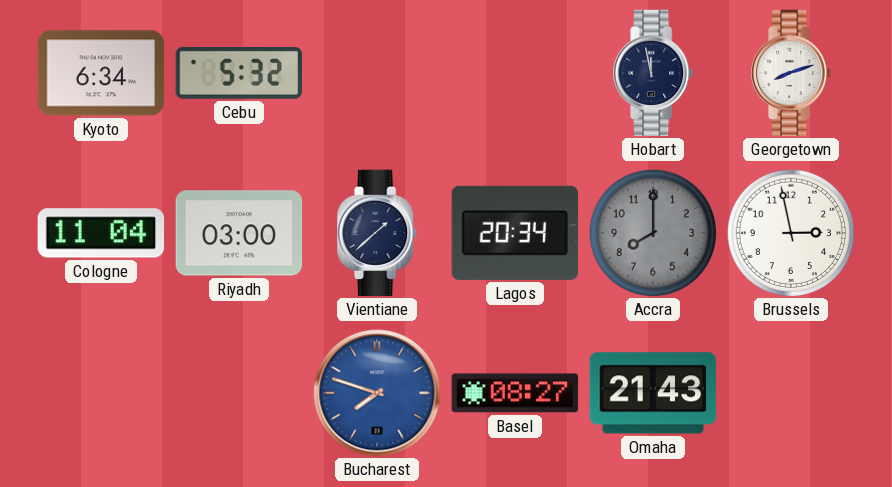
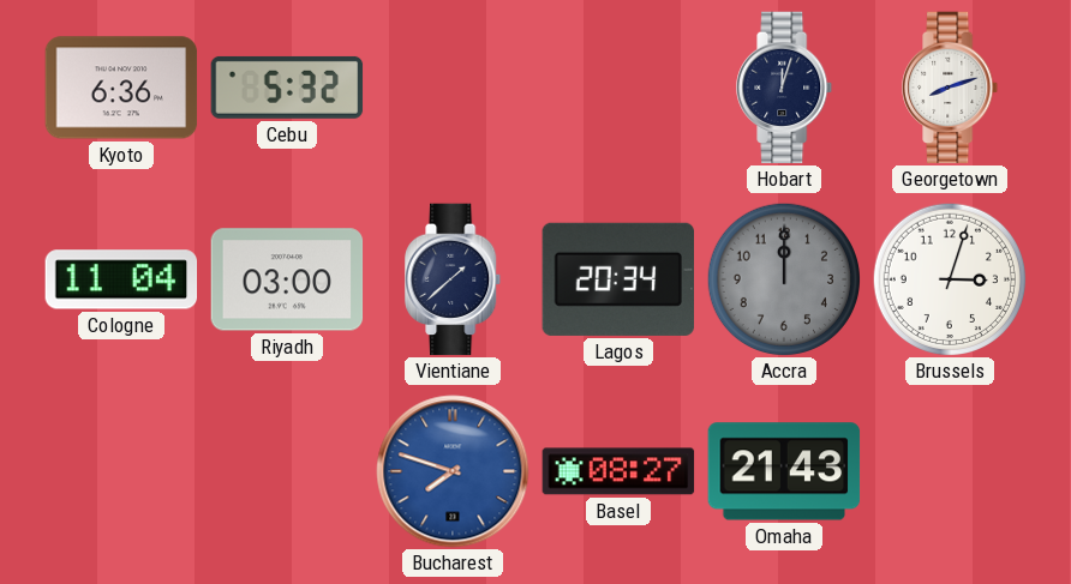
Kyoto: 6:34 -> 6:36 (121, 88)
Hobart: 11:58 -> 12:03 (785, 88)
Accra: 8:00 -> 12:00 (783, 278)
Brussels: 2:58 -> 3:03 (949, 278)
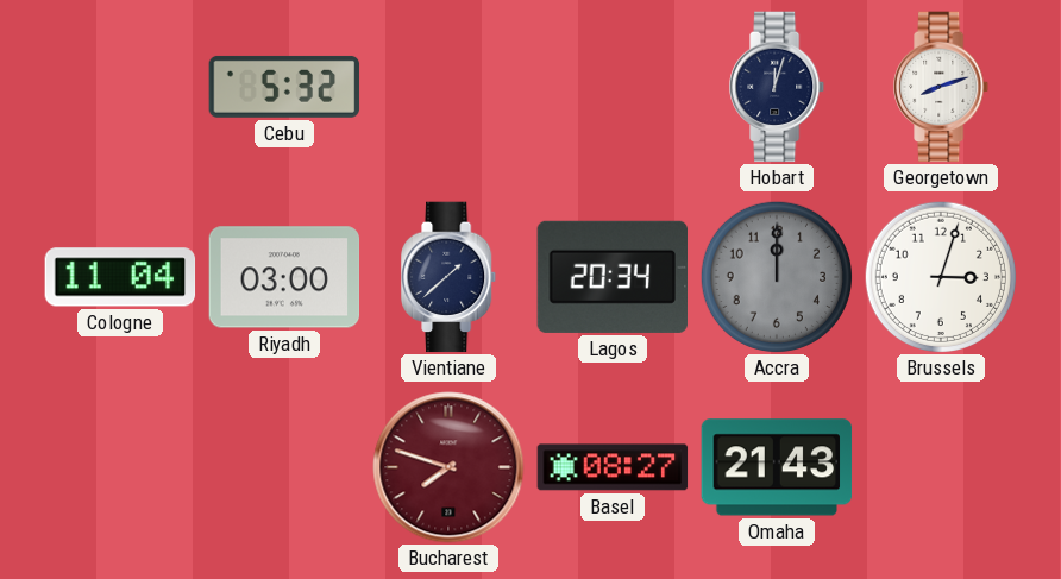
Kyoto: 6:36 -> none (121, 88)
Bucharest dial: blue -> burgundy (448, 467)
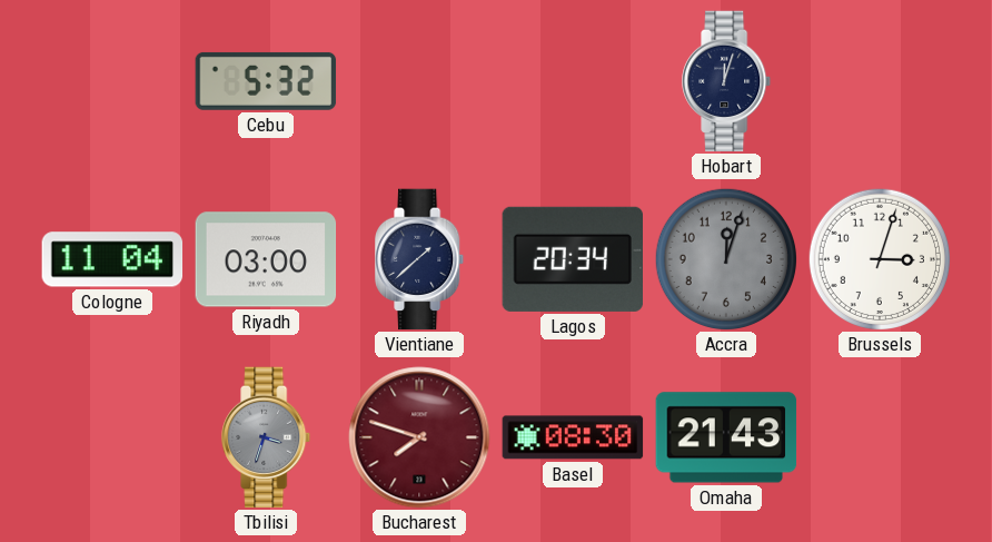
Georgetown: 8:12 -> none (942, 87)
Accra: 12:00 -> 12:03 (725, 258)
Tbilisi: none -> 3:33 (267, 437)
Basel: 08:27 -> 08:30 (573, 437)
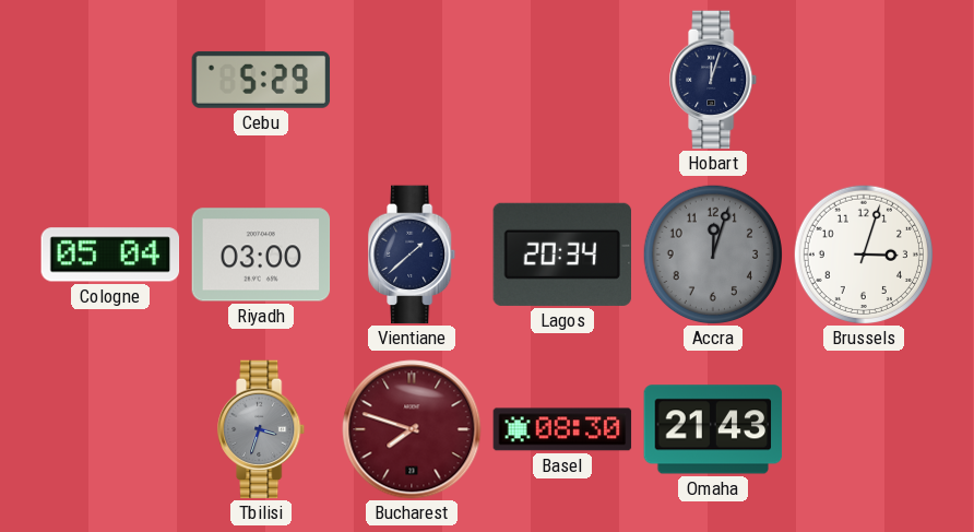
Cebu: 5:32 -> 5:29 (261, 80)
Cologne: 11:04 -> 05:04 (110, 255)
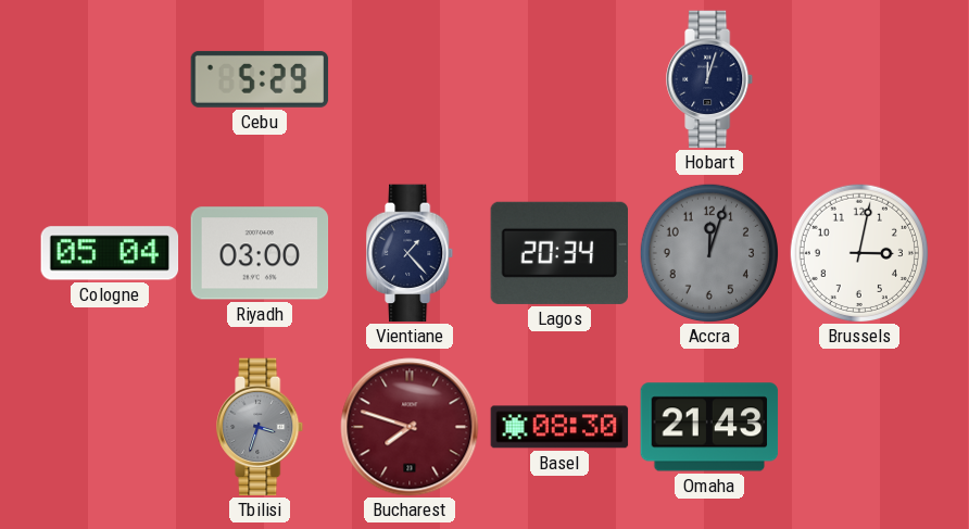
Vientiane: 1:38 -> 1:23 (411, 253)
Brussels: 3:03 -> 3:02 (858, 252)
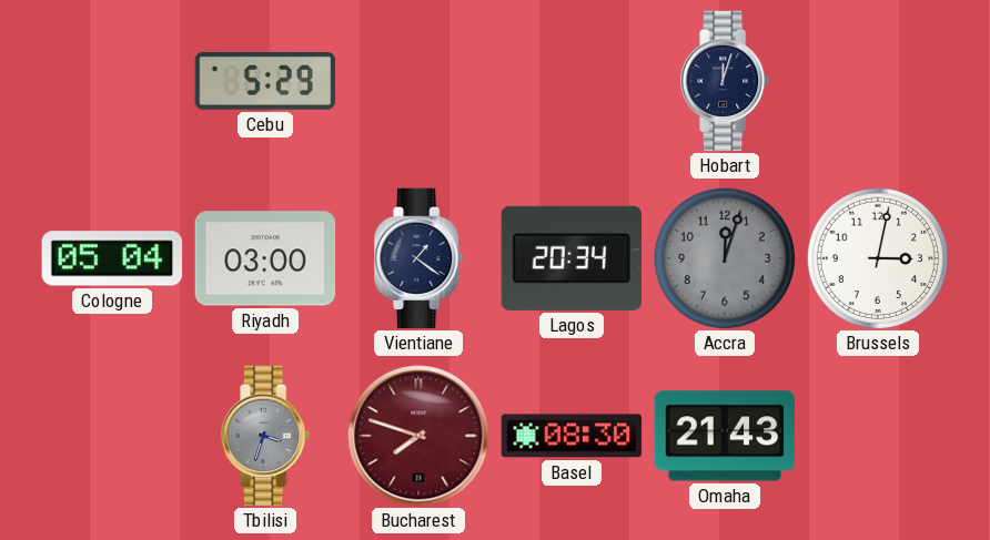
Vientiane: 1:23 -> 1:21 (420, 258)
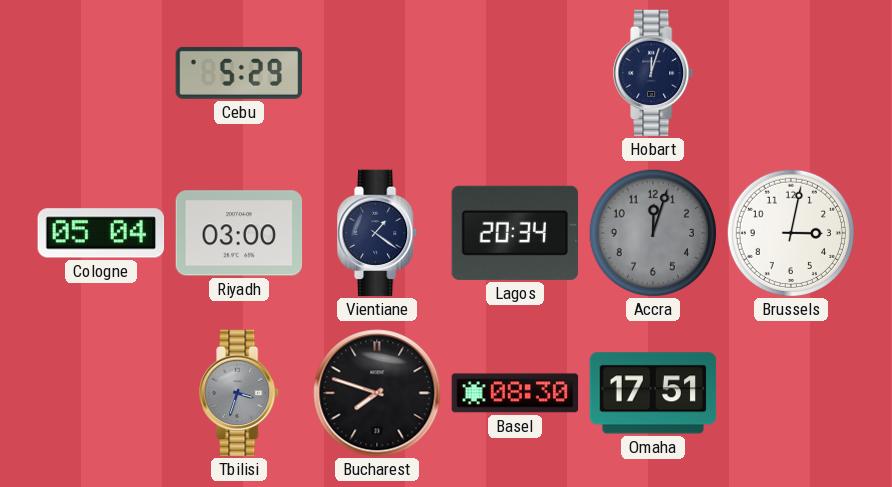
Bucharest dial: burgundy -> black (377, 393)
Omaha: 21:43 -> 17:51 (653, 393)
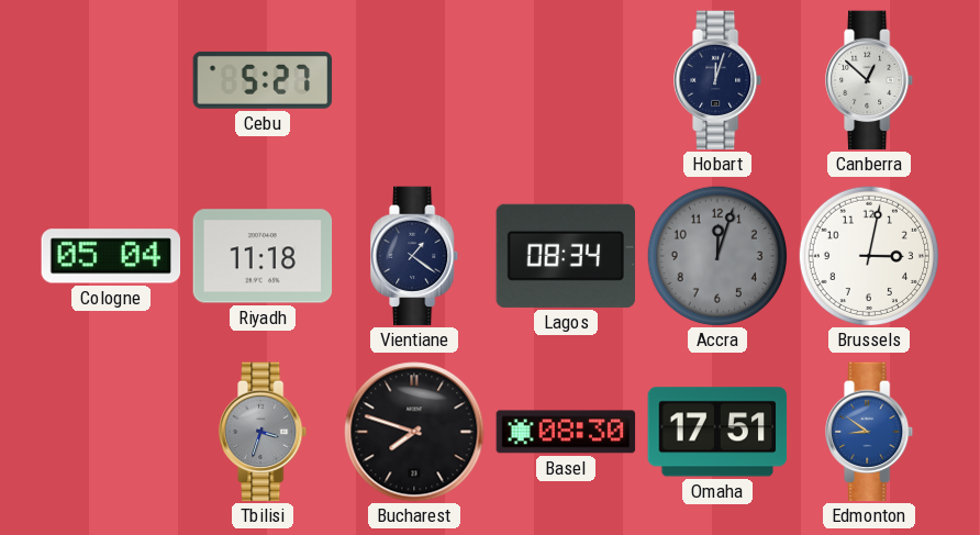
Cebu: 5:29 -> 5:27 (263, 80)
Canberra: none -> 12:52 (870, 80)
Riyadh: 03:00 -> 11:18 (263, 256)
Lagos: 20:34 -> 08:34 (566, 256)
Edmonton: none -> 8:51 (870, 432)
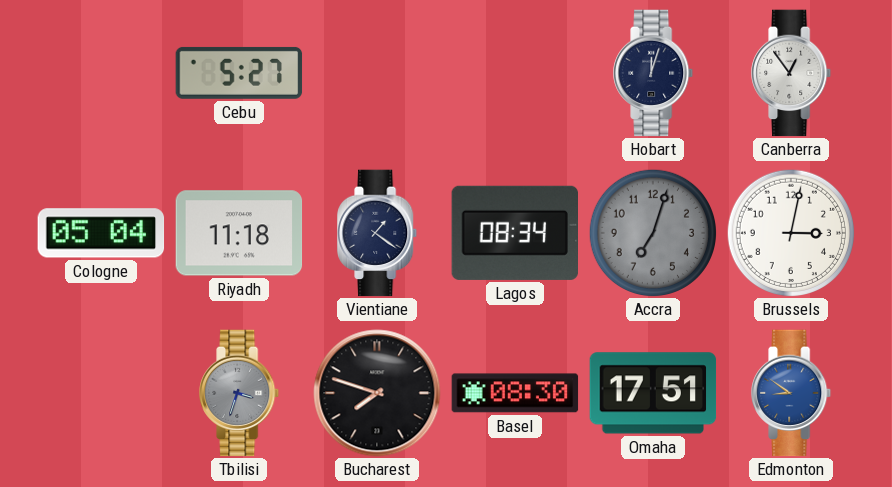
Canberra: 12:52 -> 12:54 (792, 73)
Accra: 12:03 -> 7:03 (652, 232)
